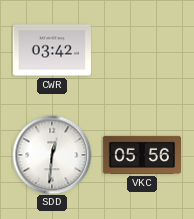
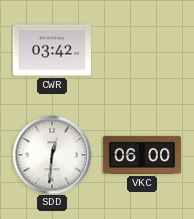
VKC: 05:56 -> 06:00 (141, 155)
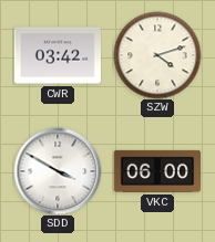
SZW: none -> 4:12 (157, 55)
SDD: 12:31 -> 3:50 (58, 171)
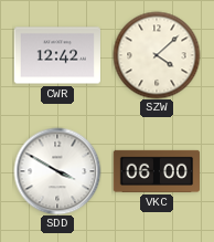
CWR: 03:42 -> 12:42 (56, 55)
SZW: 4:12 -> 4:08 (157, 55)
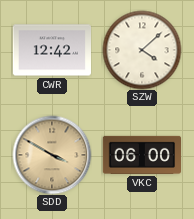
SDD dial: white -> champagne (52, 155)
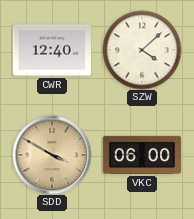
CWR: 12:42 -> 12:40 (51, 50)
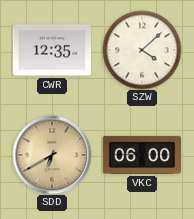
CWR: 12:40 -> 12:35 (51, 50)
SDD: 3:50 -> 6:40 (52, 155)
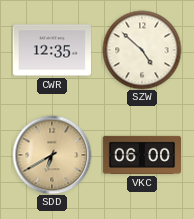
SZW: 4:08 -> 4:52 (142, 50)
